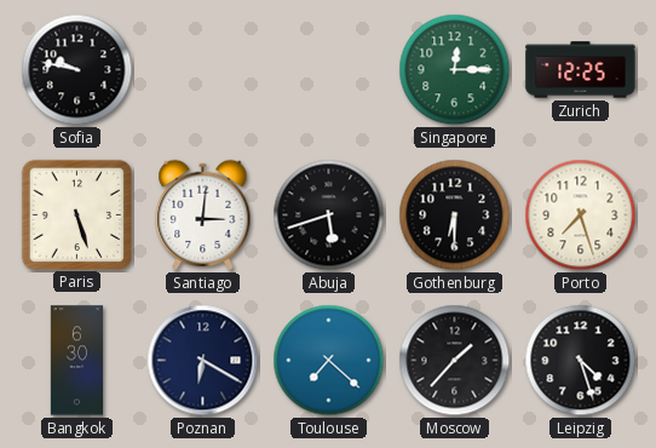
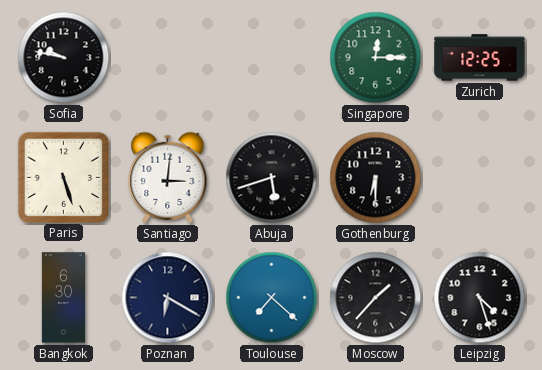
Porto: 7:27 -> none (581, 216)
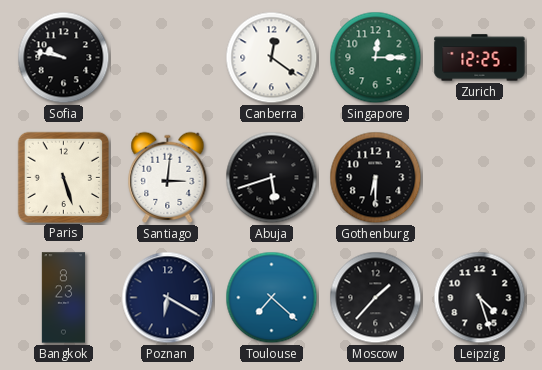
Canberra: none -> 12:21 (272, 58)
Bangkok: 6:30 -> 8:23 (64, 298)
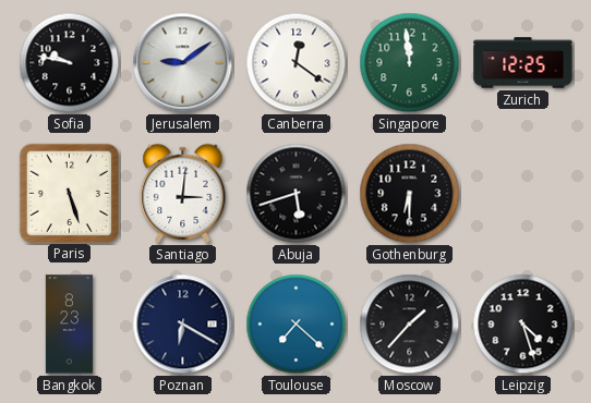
Jerusalem: none -> 9:09 (183, 63)
Singapore: 12:15 -> 11:59 (410, 63)
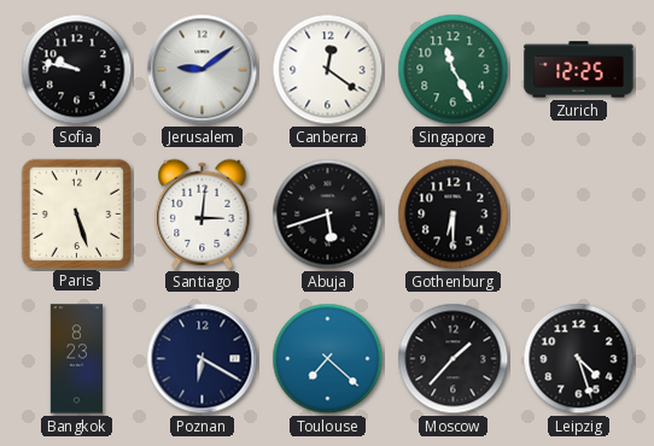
Singapore: 11:59 -> 11:25 (454, 70)
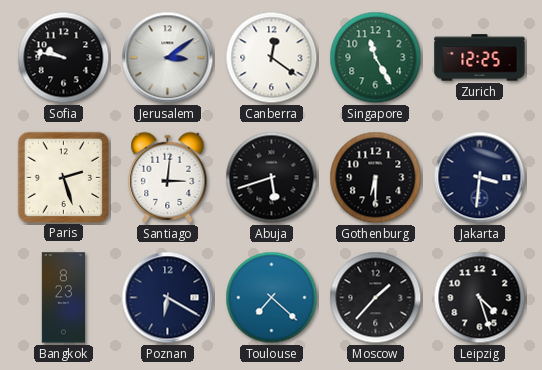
Jerusalem: 9:09 -> 3:09 (168, 58)
Paris: 5:27 -> 2:27 (63, 177)
Jakarta: none -> 3:31 (480, 178)
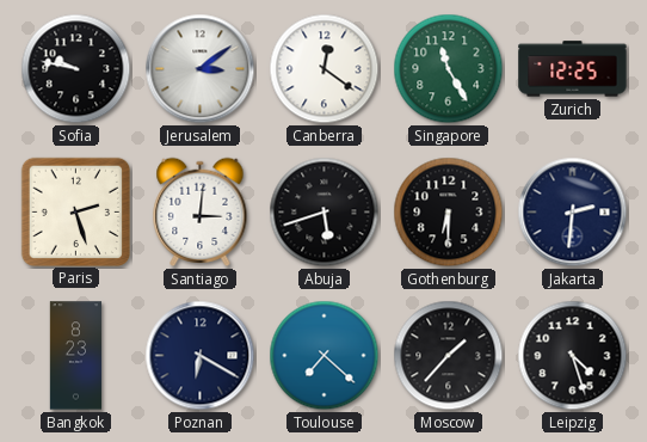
Jakarta: 3:31 -> 2:31 (573, 213)
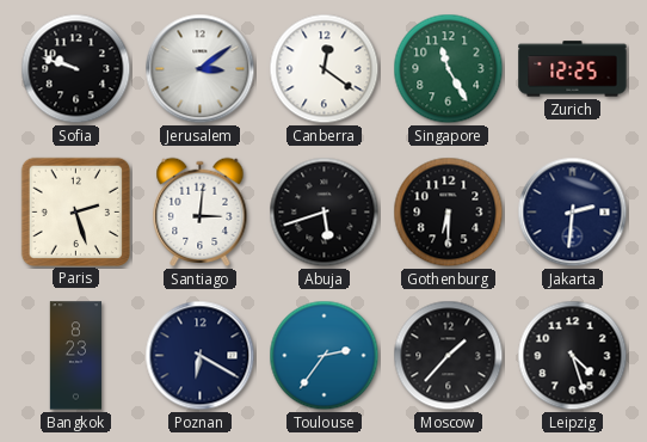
Sofia: 9:47 -> 9:48 (76, 69)
Toulouse: 7:22 -> 2:36 (325, 356)
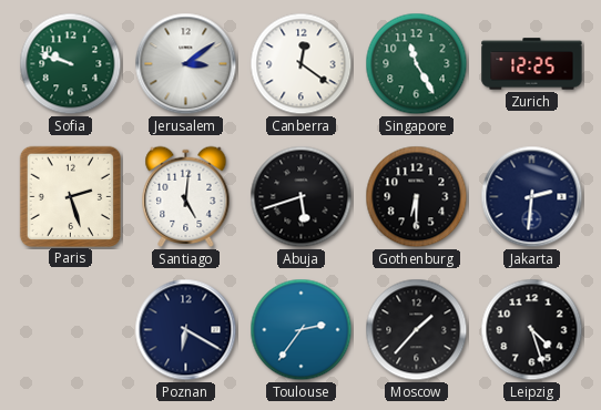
Sofia dial: black -> green (71, 64)
Santiago: 3:01 -> 5:01 (186, 196)
Bangkok: 8:23 -> none (76, 356)
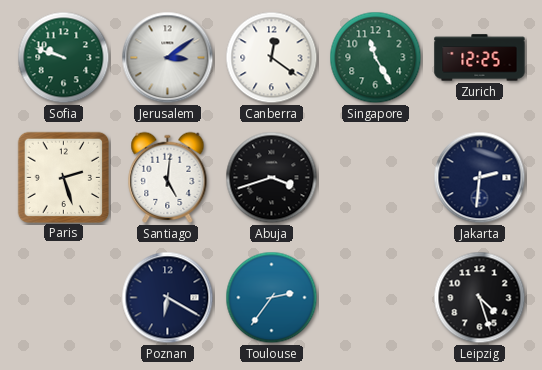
Abuja: 5:42 -> 3:42 (272, 178)
Gothenburg: 6:30 -> none (417, 197)
Moscow: 1:37 -> none (417, 330)
